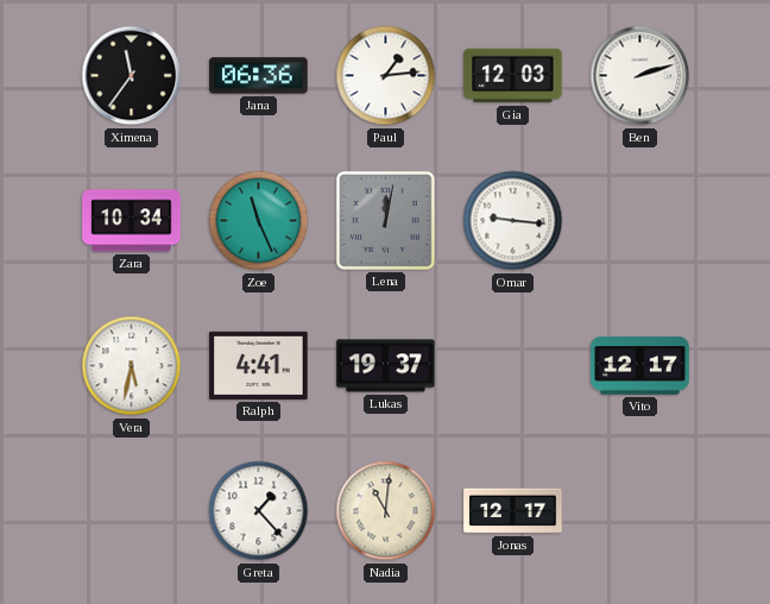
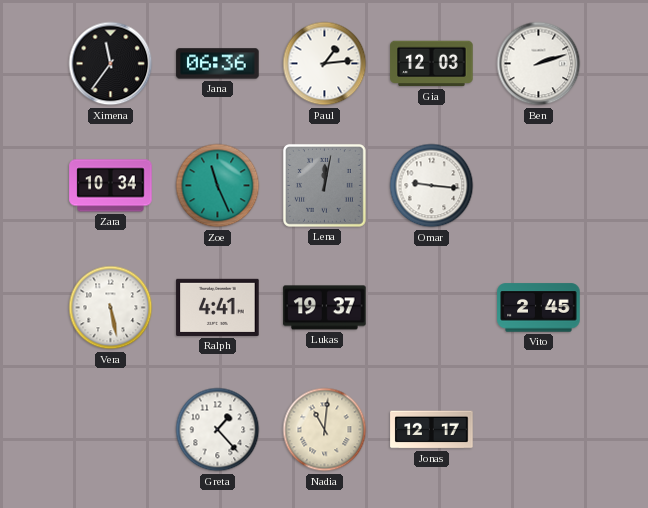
Vera: 5:32 -> 5:28 (111, 308)
Vito: 12:17 -> 2:45 (539, 308)
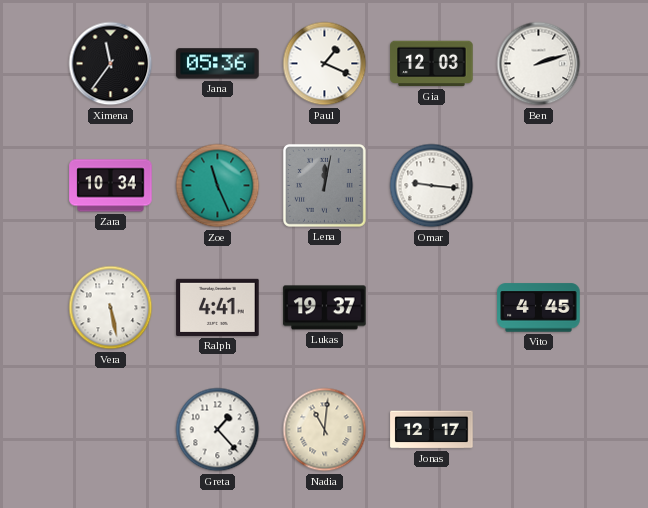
Jana: 06:36 -> 05:36 (218, 64)
Paul: 1:14 -> 1:19 (325, 64)
Vito: 2:45 -> 4:45 (539, 308)
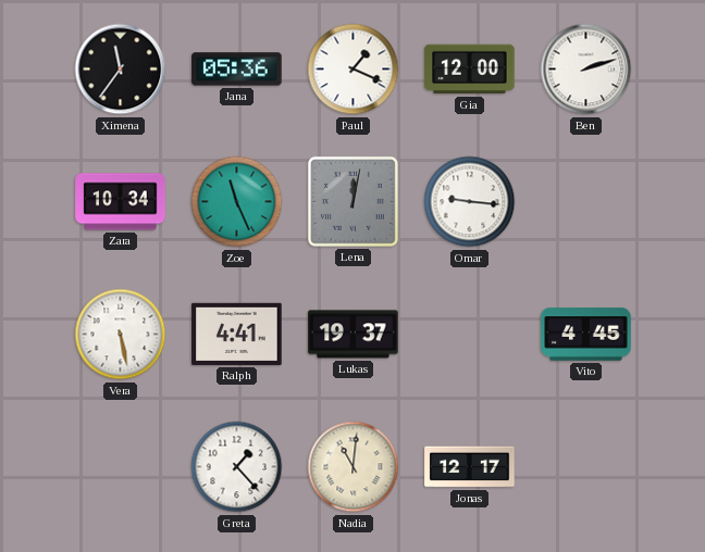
Gia: 12:03 -> 12:00 (470, 70)
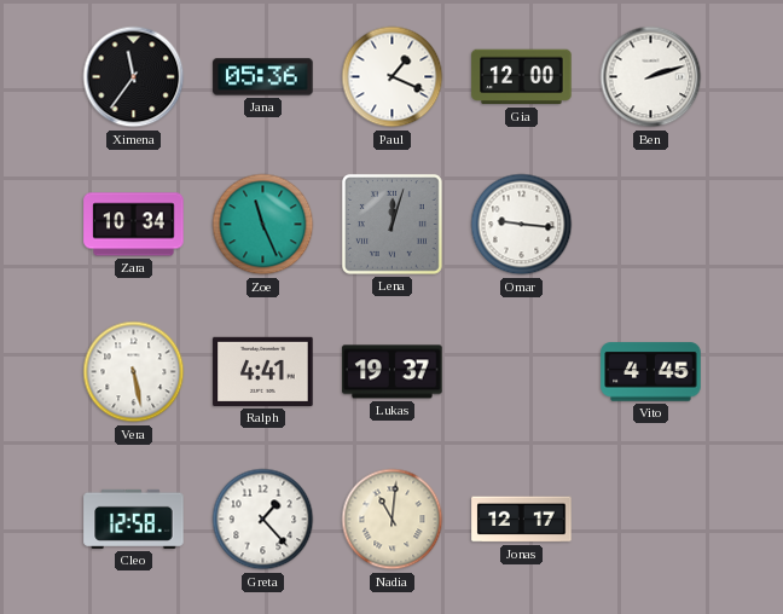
Lena: 12:02 -> 12:03 (391, 224)
Cleo: none -> 12:58 (134, 519)
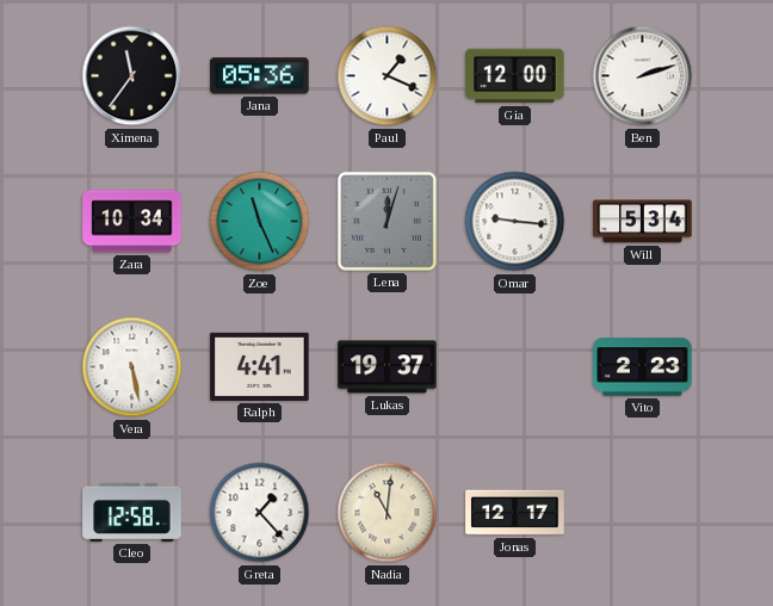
Will: none -> 5:34 (643, 222)
Vito: 4:45 -> 2:23 (643, 367)
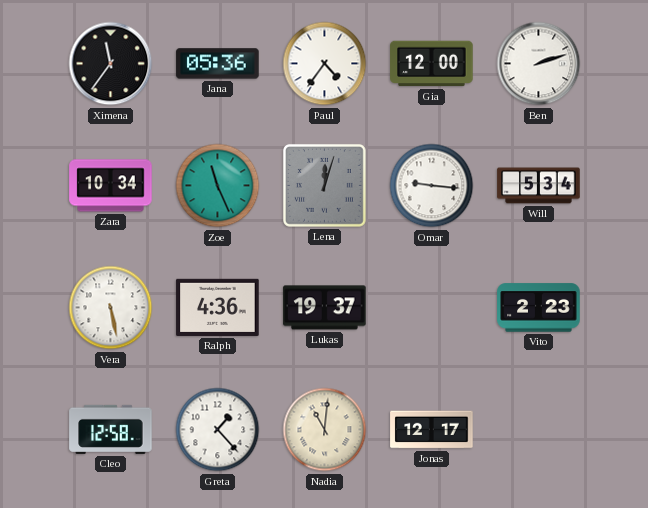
Paul: 1:19 -> 4:36 (325, 64)
Ralph: 4:41 -> 4:36 (218, 307)
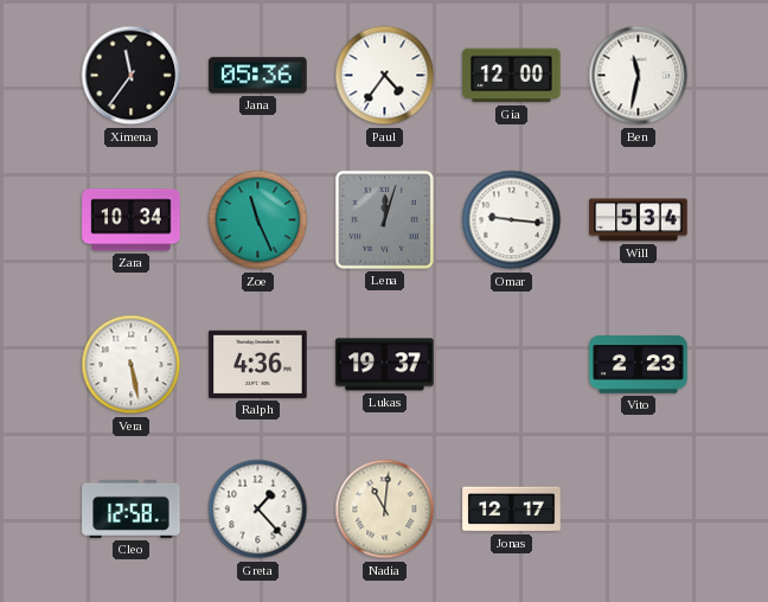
Ben: 2:12 -> 11:32 (639, 76)
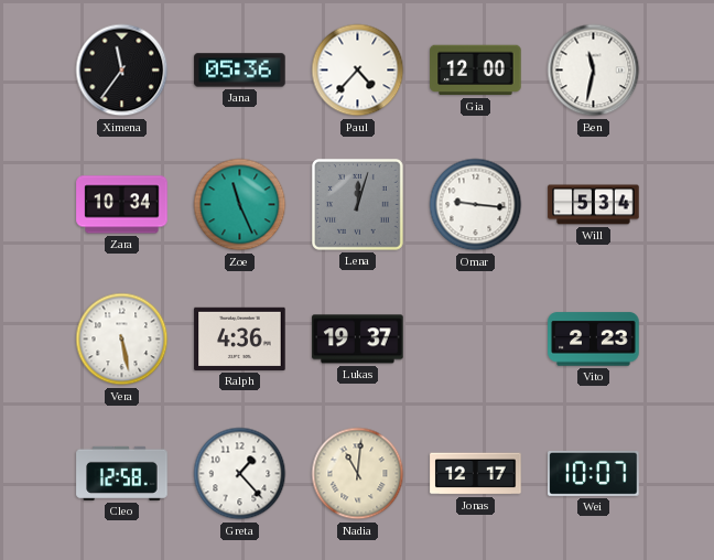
Paul: 4:36 -> 4:37 (358, 71)
Wei: none -> 10:07 (594, 473)
